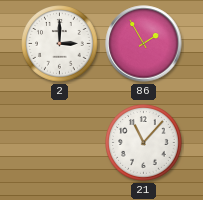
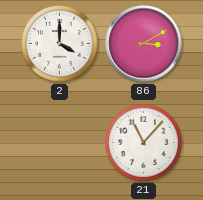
2: 3:00 -> 4:00 (60, 44)
86: 1:55 -> 3:10 (144, 44)
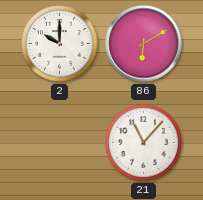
2: 4:00 -> 10:00 (60, 44)
86: 3:10 -> 6:10 (144, 44)
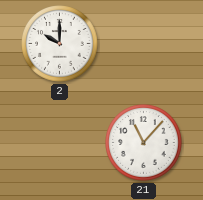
86: 6:10 -> none (144, 44)
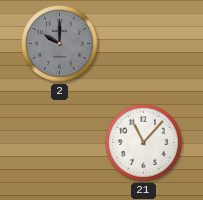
2 dial: white -> grey (60, 44)
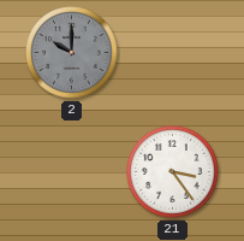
21: 11:07 -> 3:24 (173, 172)
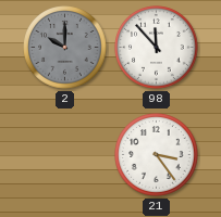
98: none -> 11:53 (157, 48)
